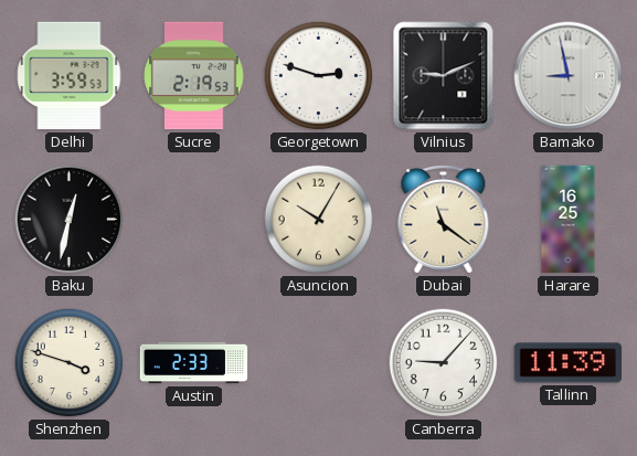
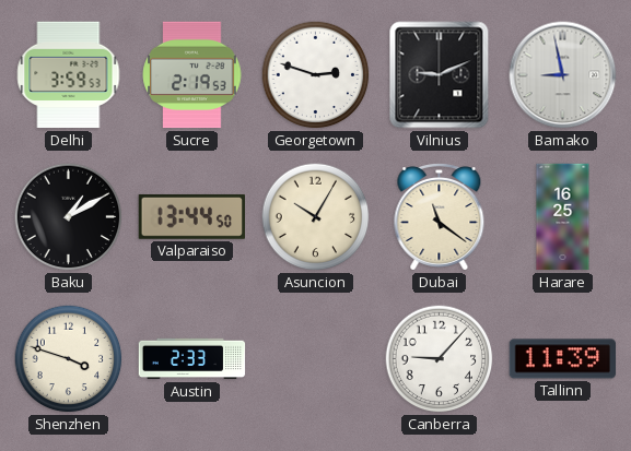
Baku: 12:32 -> 1:10 (69, 217)
Valparaiso: none -> 13:44 (192, 216)
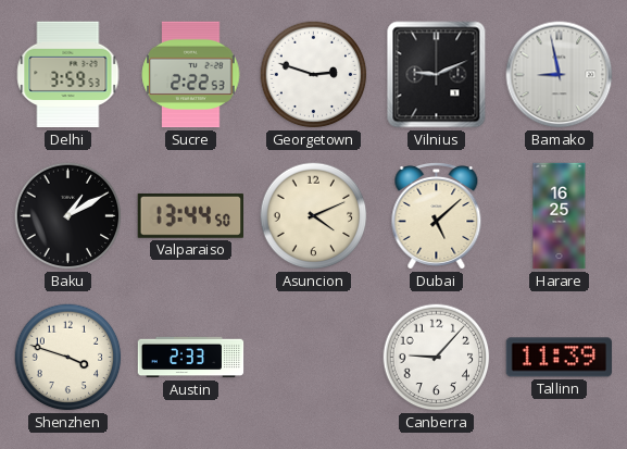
Sucre: 2:19 -> 2:22 (191, 75)
Asuncion: 10:05 -> 4:11 (314, 216)
Dubai: 11:21 -> 5:08 (437, 216)
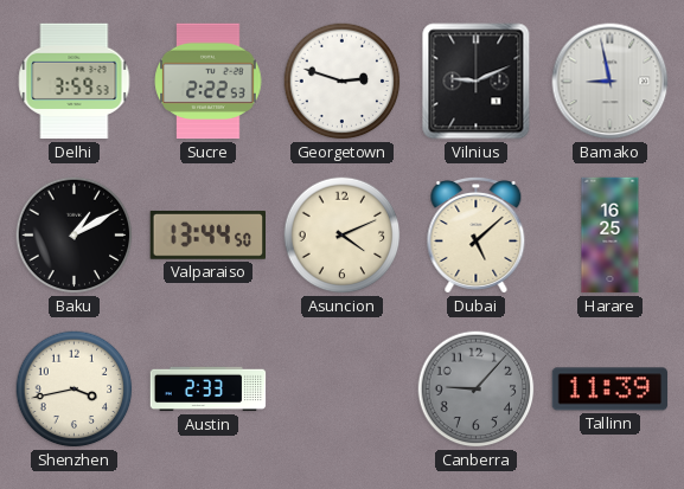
Shenzhen: 3:48 -> 3:43 (75, 390)
Canberra dial: white -> grey (477, 390)
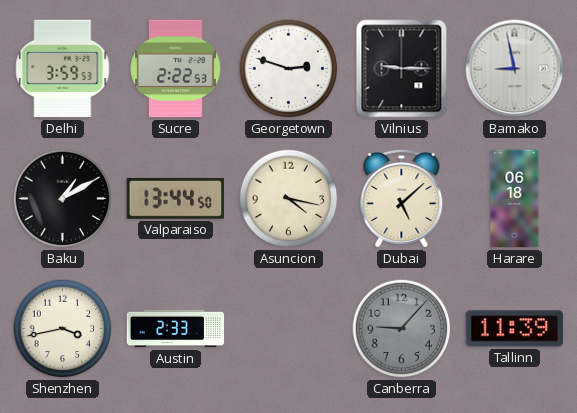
Vilnius: 9:11 -> 9:15 (402, 69)
Asuncion: 4:11 -> 4:17 (289, 199)
Harare: 16:25 -> 06:18 (515, 199)
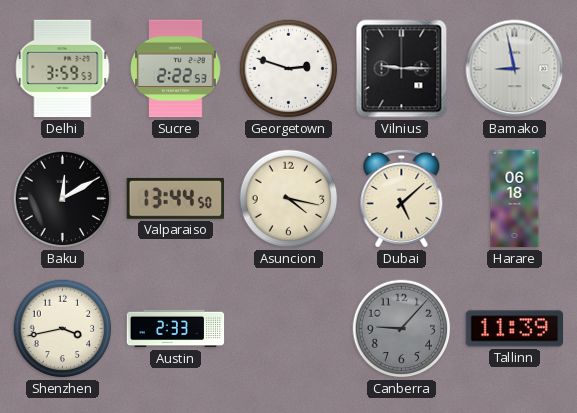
Baku: 1:10 -> 12:10 (63, 199)
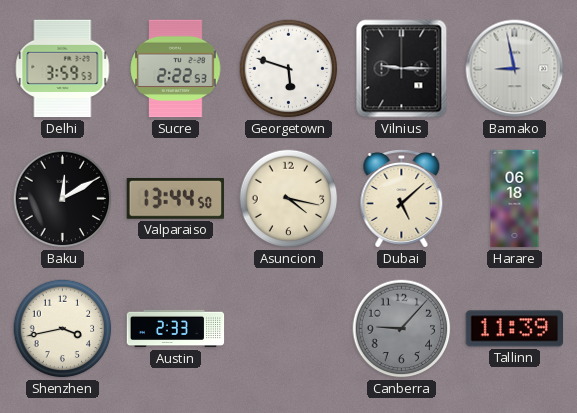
Georgetown: 2:48 -> 5:48 (289, 69)
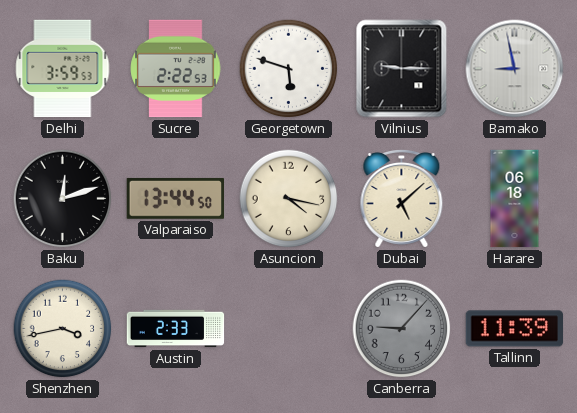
Baku: 12:10 -> 12:12 (63, 199)
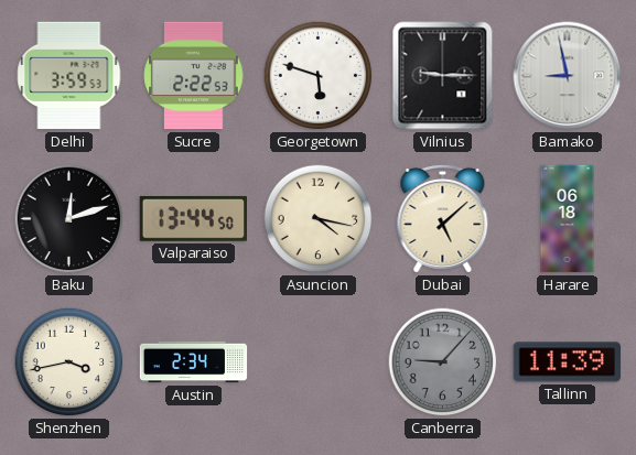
Austin: 2:33 -> 2:34 (194, 362)
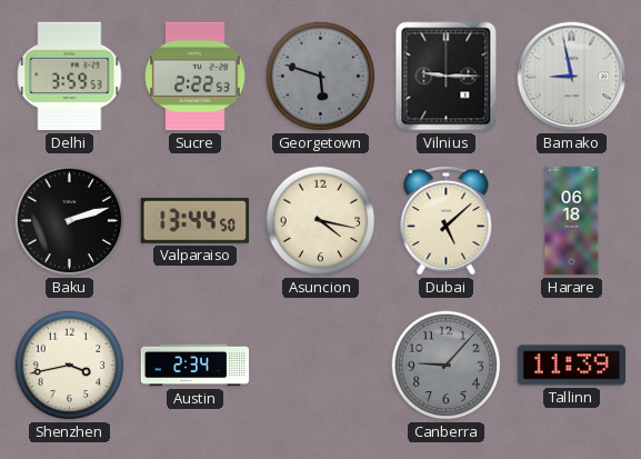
Georgetown dial: white -> grey (321, 77)
Baku: 12:12 -> 2:12 (70, 221)
